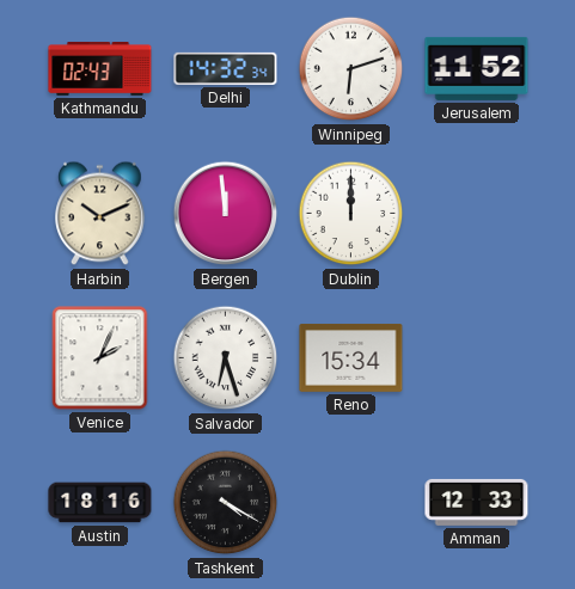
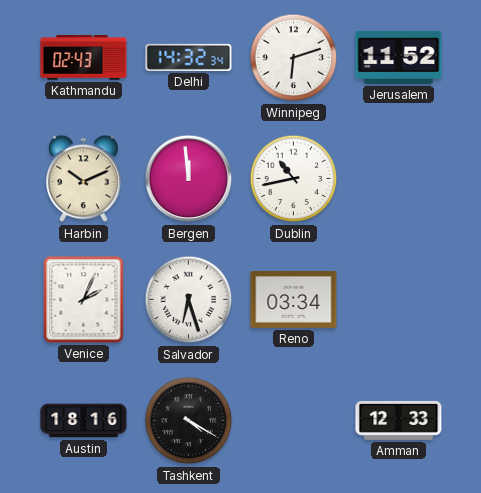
Dublin: 12:00 -> 10:43 (294, 179)
Reno: 15:34 -> 03:34 (294, 300)
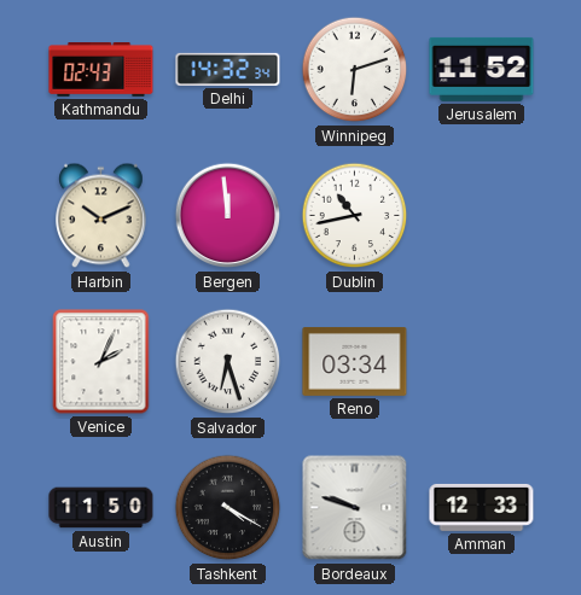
Austin: 18:16 -> 11:50 (101, 508)
Bordeaux: none -> 9:48 (355, 508)
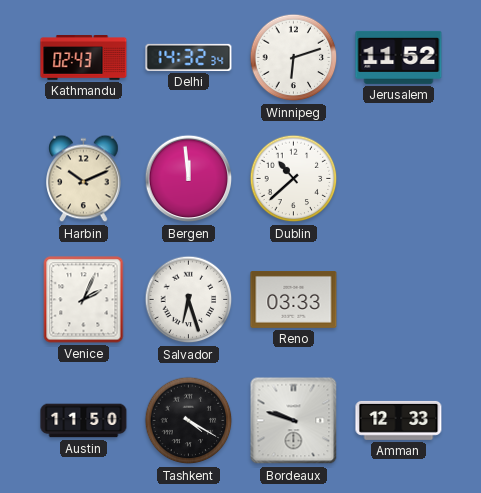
Dublin: 10:43 -> 10:38 (294, 179)
Reno: 03:34 -> 03:33 (294, 300)
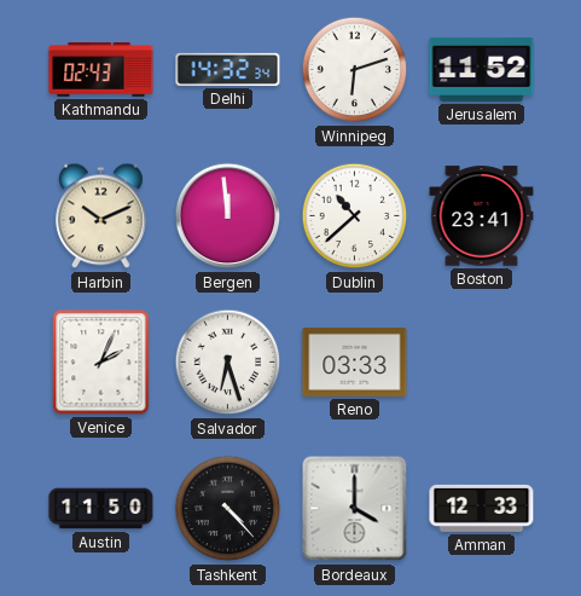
Boston: none -> 23:41 (482, 216)
Tashkent: 4:20 -> 4:23 (228, 509)
Bordeaux: 9:48 -> 4:00 (355, 509)
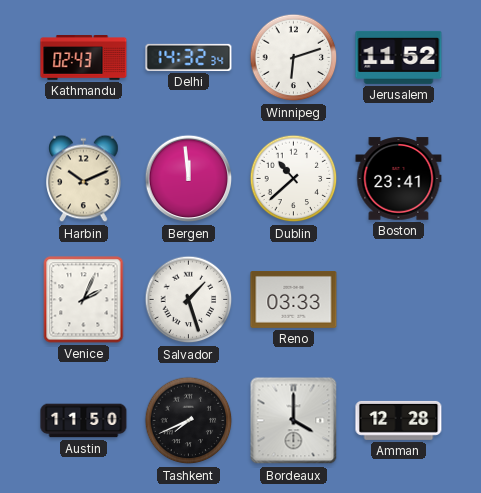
Salvador: 6:27 -> 1:27 (189, 300)
Tashkent: 4:23 -> 7:41 (189, 421)
Amman: 12:33 -> 12:28 (399, 420)
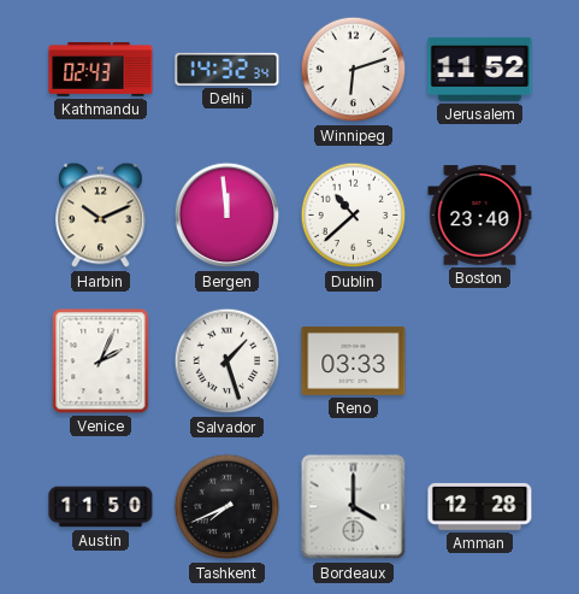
Boston: 23:41 -> 23:40 (480, 216)
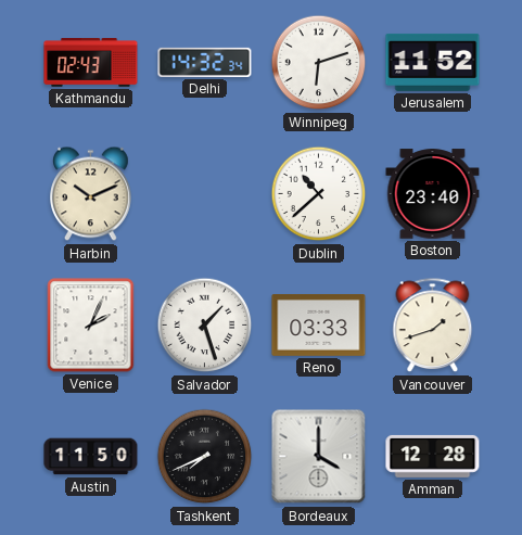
Bergen: 11:59 -> none (228, 216)
Vancouver: none -> 1:42 (433, 326)
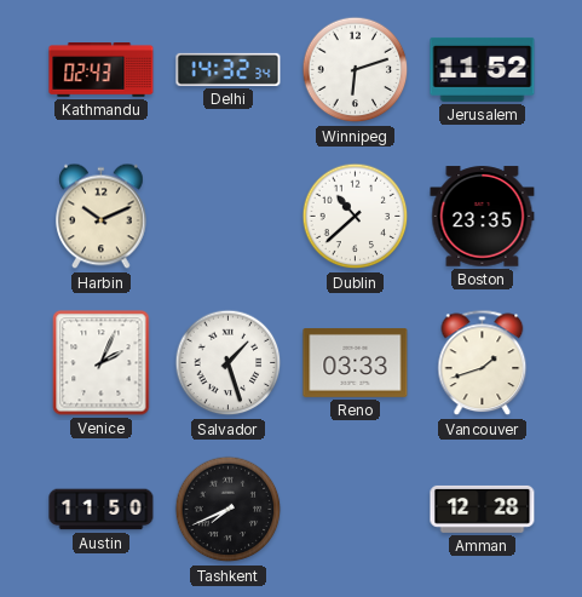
Boston: 23:40 -> 23:35 (483, 217)
Bordeaux: 4:00 -> none (319, 457)
